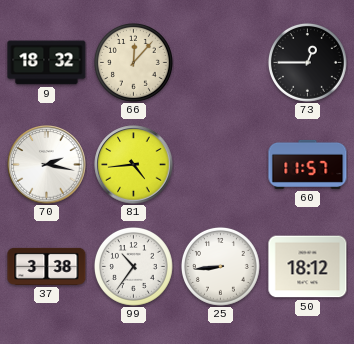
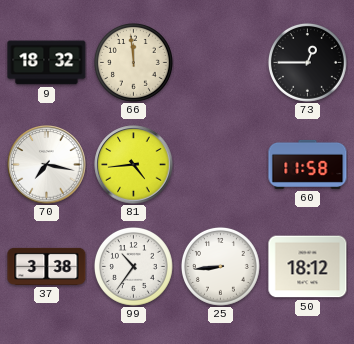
66: 12:07 -> 11:59 (134, 63)
70: 2:17 -> 7:17 (47, 165)
60: 11:57 -> 11:58 (308, 164)
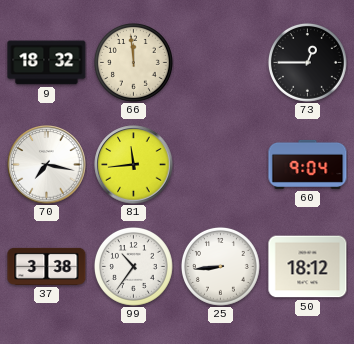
81: 4:44 -> 11:44 (134, 165)
60: 11:58 -> 9:04 (308, 164)
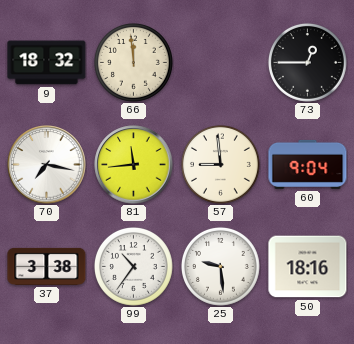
57: none -> 8:59 (221, 165)
25: 8:44 -> 9:29 (221, 267)
50: 18:12 -> 18:16 (308, 267)
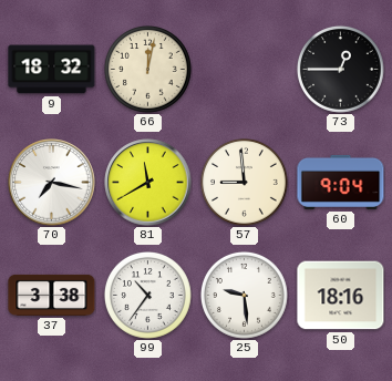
66: 11:59 -> 12:02 (148, 70)
81: 11:44 -> 11:40 (148, 183)
